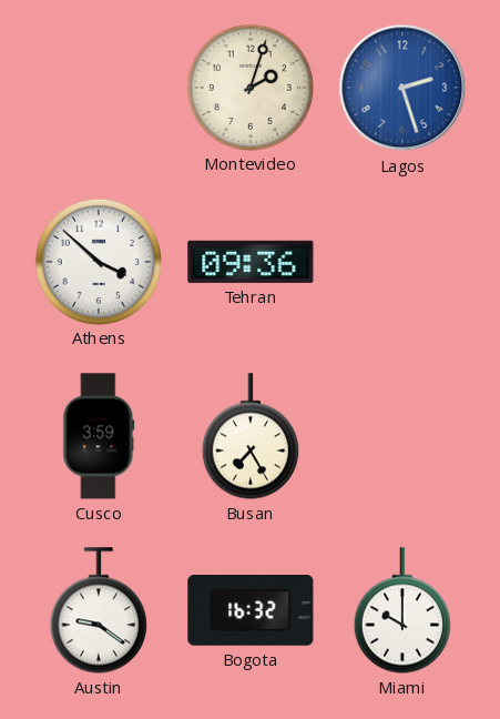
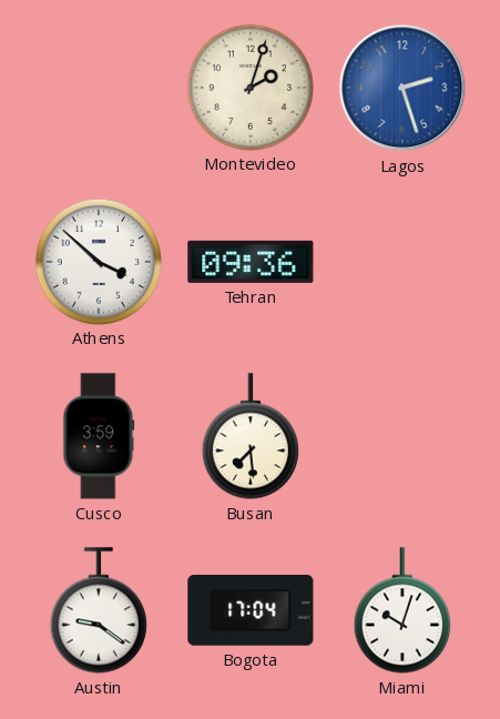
Busan: 7:25 -> 7:29 (251, 436)
Bogota: 16:32 -> 17:04 (251, 611)
Miami: 10:00 -> 10:03 (402, 610)
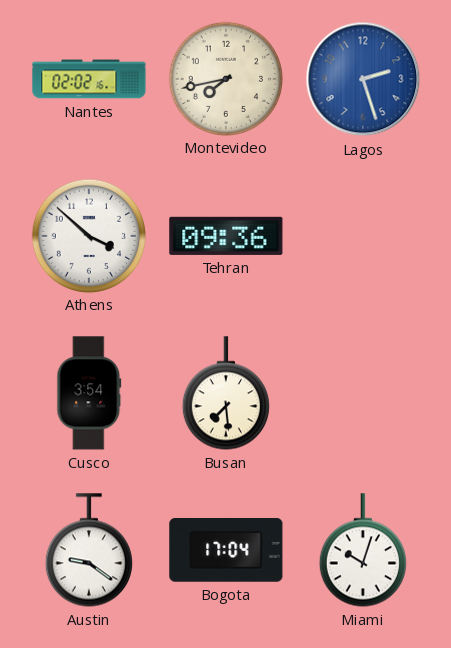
Nantes: none -> 02:02 (89, 79)
Montevideo: 2:03 -> 7:43 (225, 78)
Cusco: 3:59 -> 3:54 (89, 393)
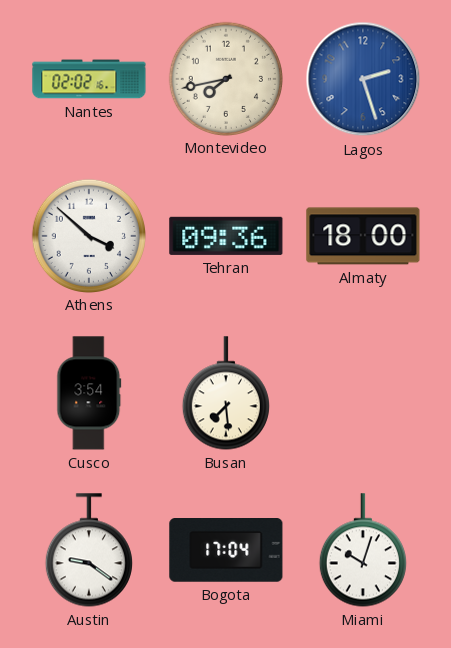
Almaty: none -> 18:00 (363, 236)
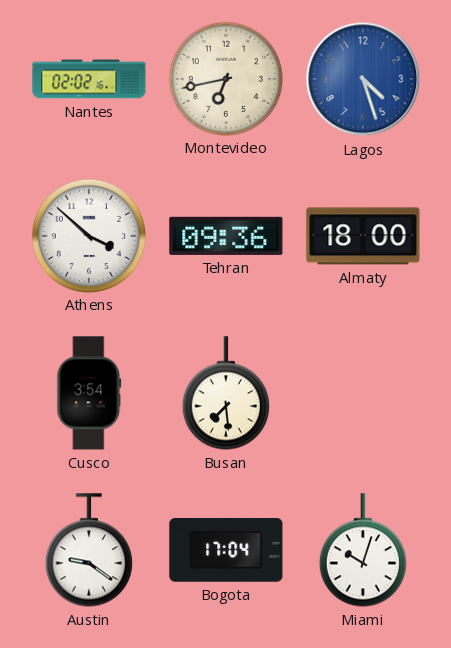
Montevideo: 7:43 -> 6:43 (225, 78)
Lagos: 2:27 -> 4:27 (363, 79)
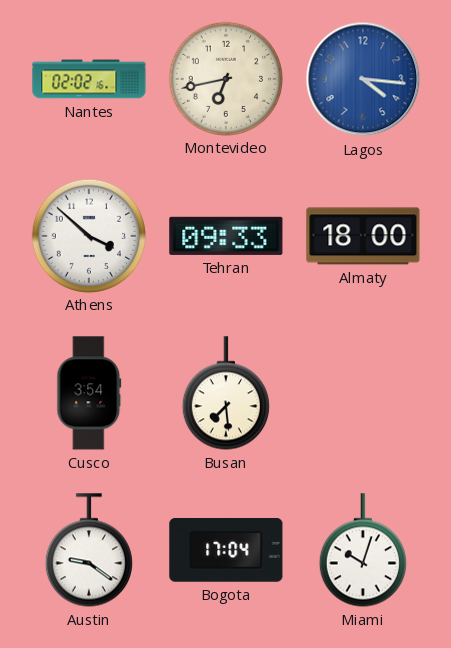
Lagos: 4:27 -> 4:16 (363, 79)
Tehran: 09:36 -> 09:33 (226, 236)
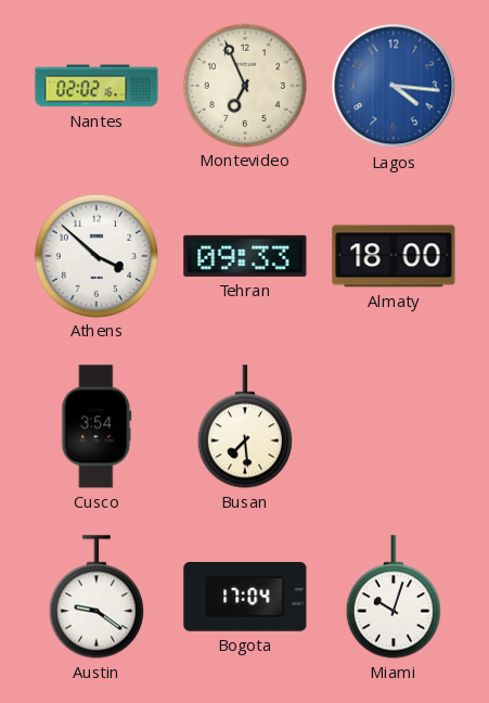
Montevideo: 6:43 -> 6:56 (244, 85)
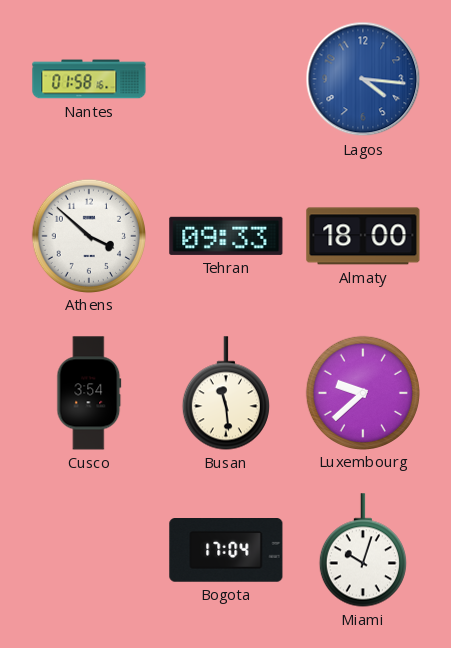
Nantes: 02:02 -> 01:58 (89, 79)
Montevideo: 6:56 -> none (244, 85)
Busan: 7:29 -> 11:29 (226, 393)
Luxembourg: none -> 9:38 (362, 392)
Austin: 9:21 -> none (96, 597)
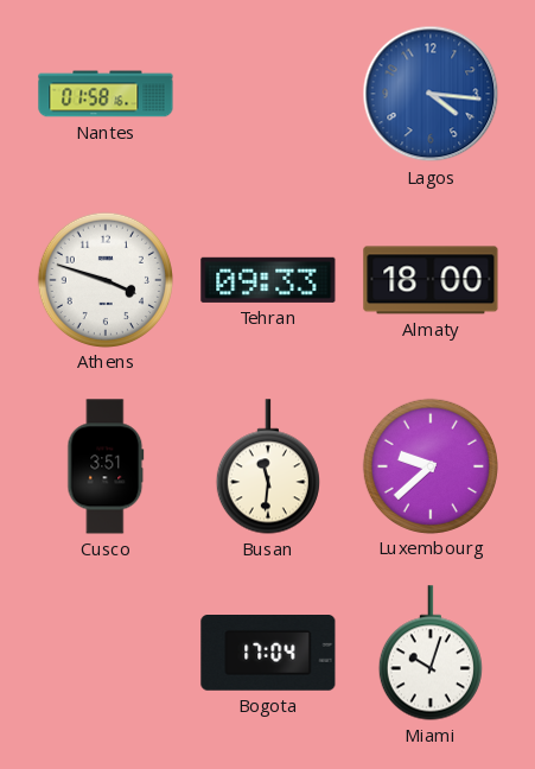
Athens: 3:52 -> 3:48 (104, 279)
Cusco: 3:54 -> 3:51 (106, 466)
Busan: 11:29 -> 11:31 (268, 466)
